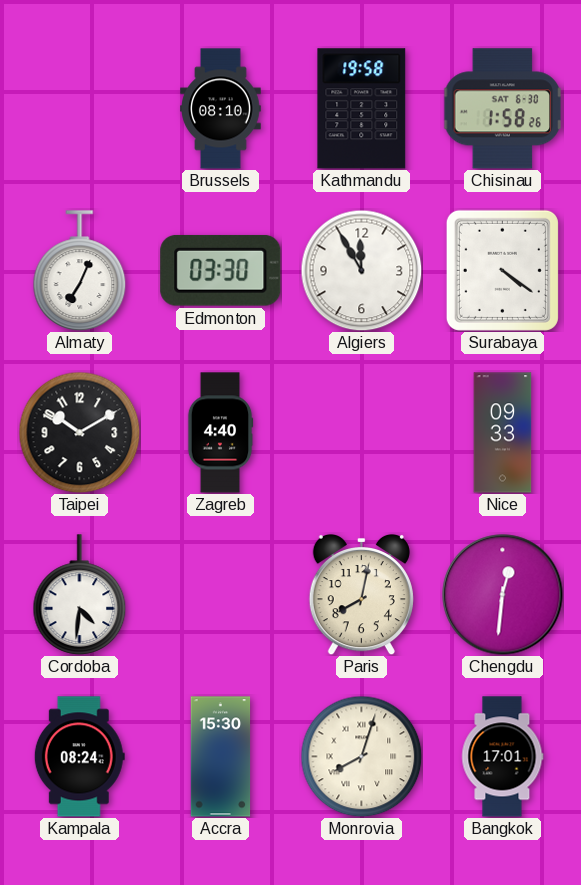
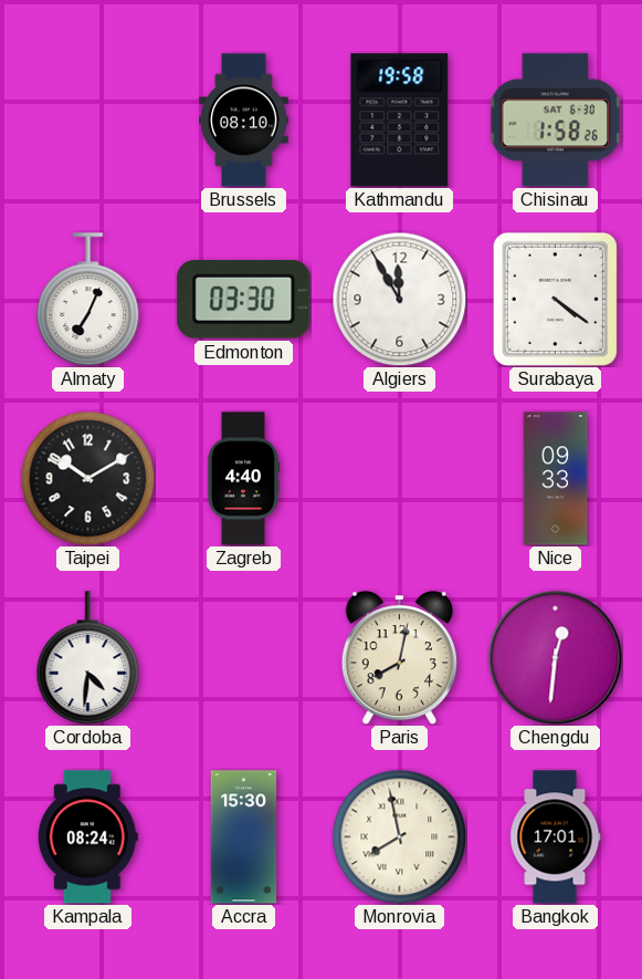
Monrovia: 8:03 -> 7:58 (399, 836)
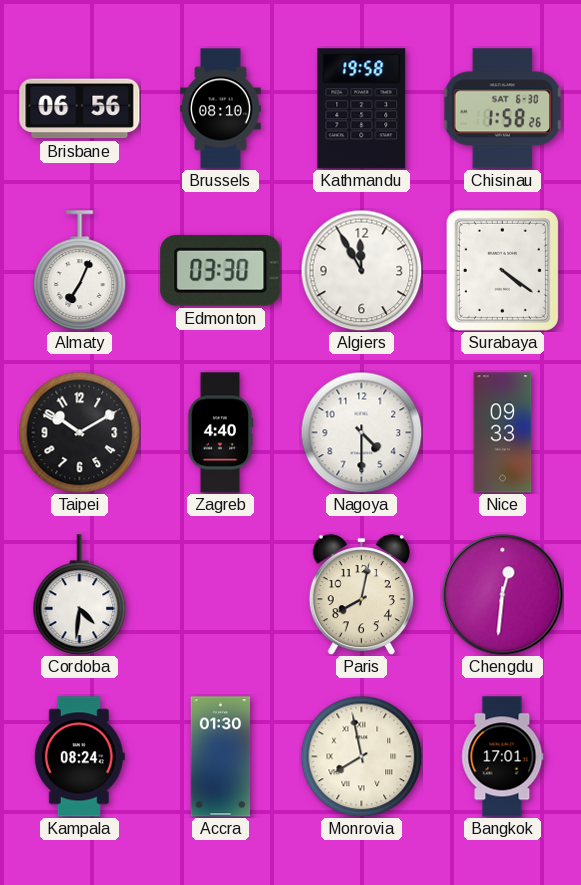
Brisbane: none -> 06:56 (80, 109)
Nagoya: none -> 4:30 (361, 432)
Accra: 15:30 -> 01:30 (221, 757)
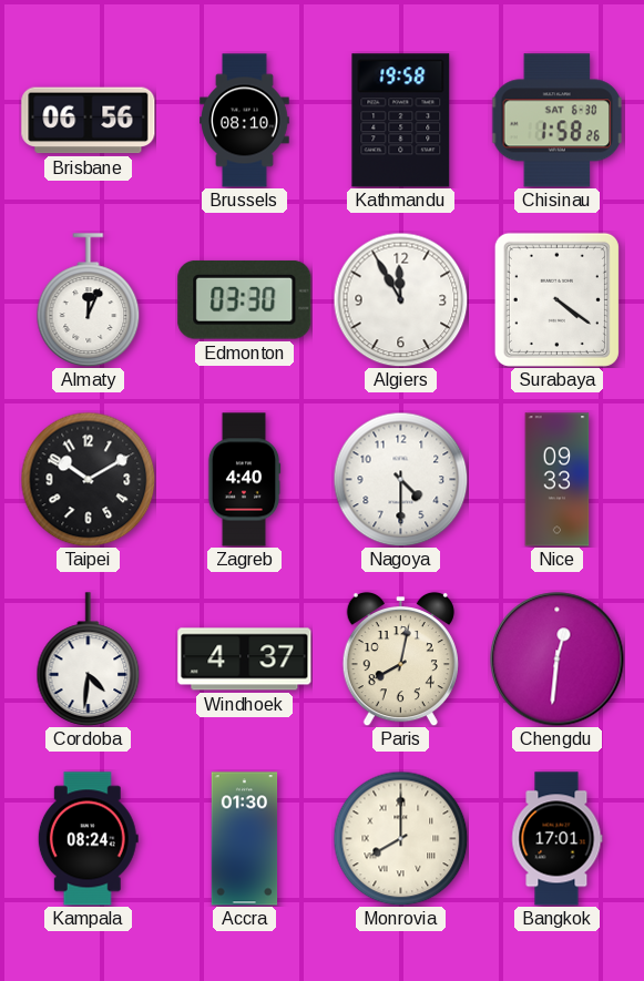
Almaty: 7:04 -> 12:04 (89, 300)
Windhoek: none -> 4:37 (245, 660)
Monrovia: 7:58 -> 8:00 (400, 838)
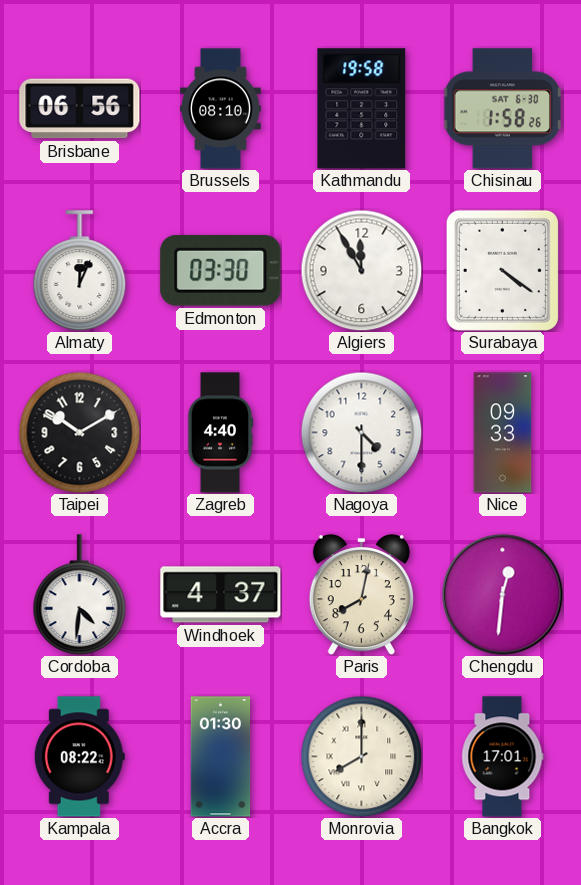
Kampala: 08:24 -> 08:22 (79, 757)
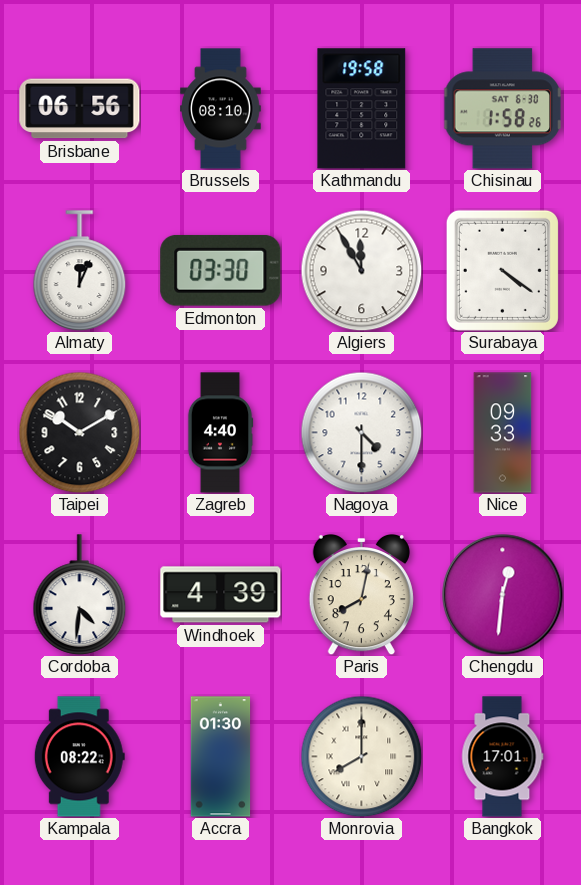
Windhoek: 4:37 -> 4:39 (221, 595)
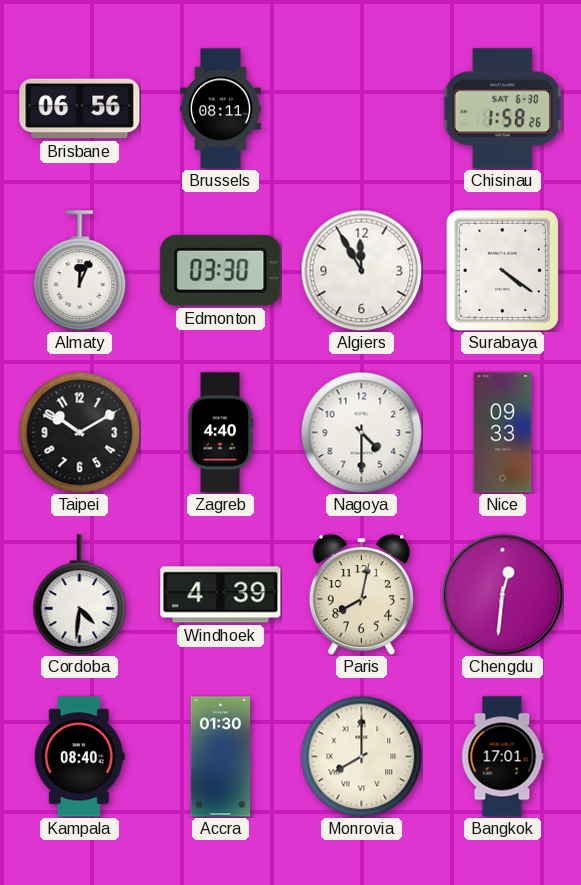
Brussels: 08:10 -> 08:11 (221, 109)
Kathmandu: 19:58 -> none (362, 109)
Kampala: 08:22 -> 08:40 (79, 757)
